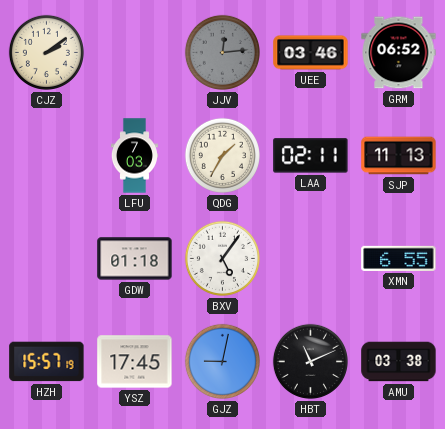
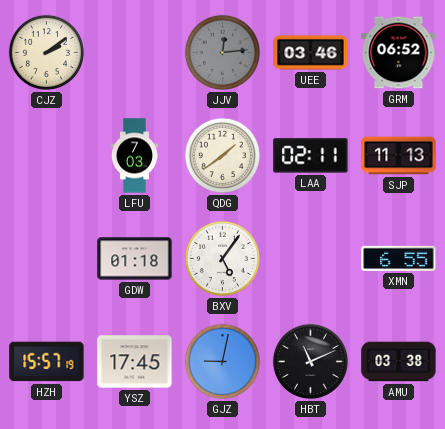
QDG: 1:35 -> 1:39 (222, 155)
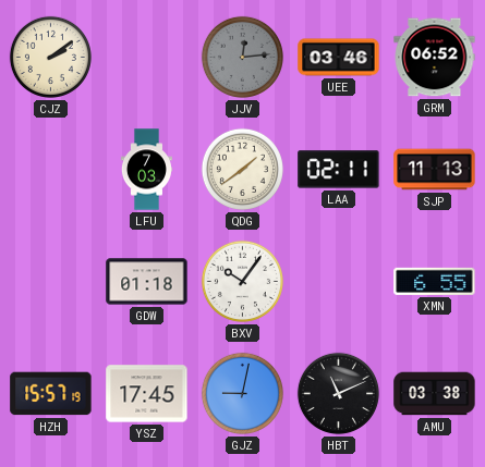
BXV: 5:06 -> 10:06 (242, 281)
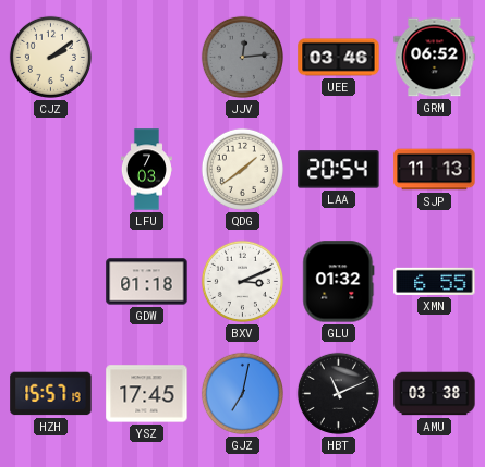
LAA: 02:11 -> 20:54 (339, 170)
BXV: 10:06 -> 3:11 (242, 281)
GLU: none -> 01:32 (339, 282)
GJZ: 9:02 -> 7:02 (242, 393)
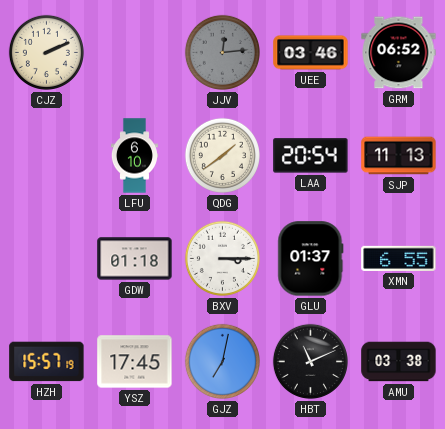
CJZ: 2:09 -> 2:11 (46, 52)
LFU: 7:03 -> 6:10 (134, 156)
BXV: 3:11 -> 3:15 (222, 258)
GLU: 01:32 -> 01:37 (311, 259)
